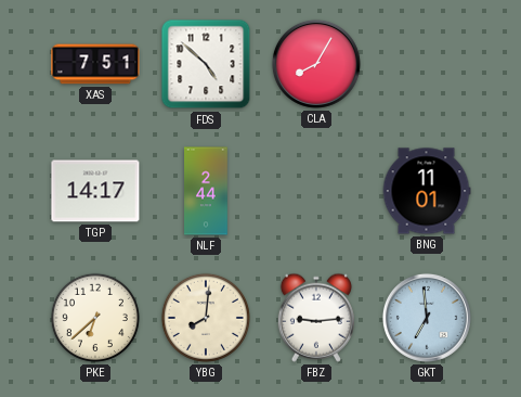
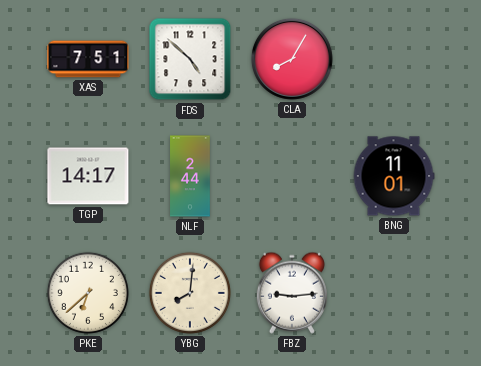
GKT: 6:59 -> none (427, 318)
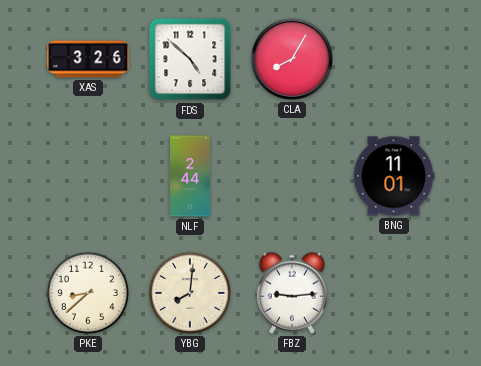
XAS: 7:51 -> 3:26 (88, 59)
TGP: 14:17 -> none (88, 176)
PKE: 6:38 -> 8:38 (88, 293)
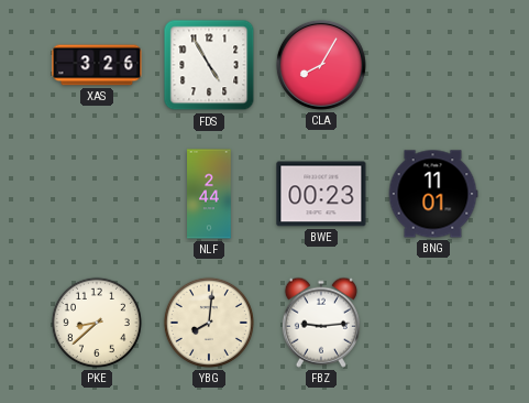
FDS: 4:52 -> 4:55 (209, 65)
BWE: none -> 00:23 (321, 194)
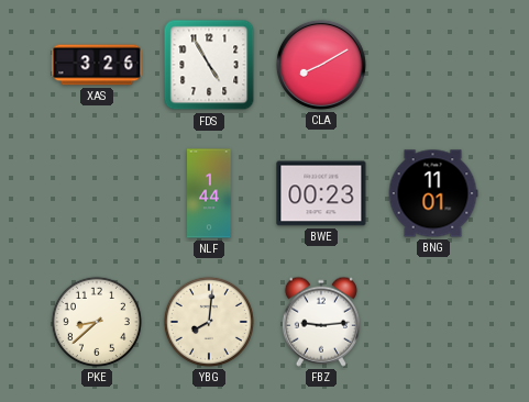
CLA: 8:05 -> 8:10 (321, 65)
NLF: 2:44 -> 1:44 (209, 193)
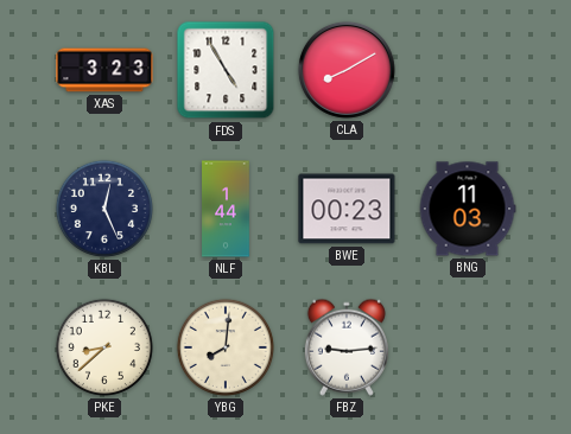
XAS: 3:26 -> 3:23 (104, 70)
KBL: none -> 12:26 (104, 209)
BNG: 11:01 -> 11:03 (468, 209)
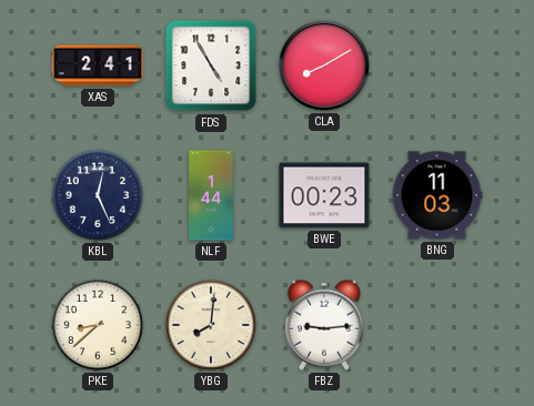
XAS: 3:23 -> 2:41 (98, 65)
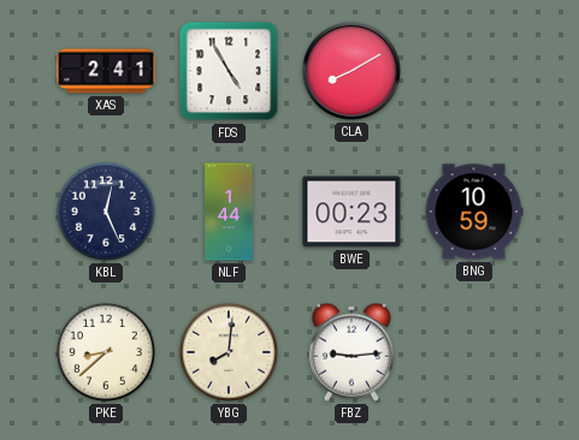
BNG: 11:03 -> 10:59 (474, 212)
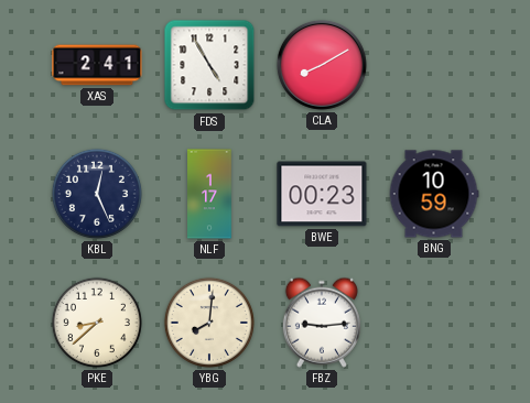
NLF: 1:44 -> 1:17 (209, 194)
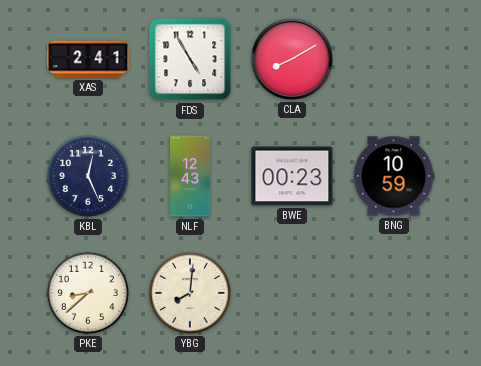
NLF: 1:17 -> 12:43 (190, 176)
FBZ: 9:14 -> none (322, 323)
